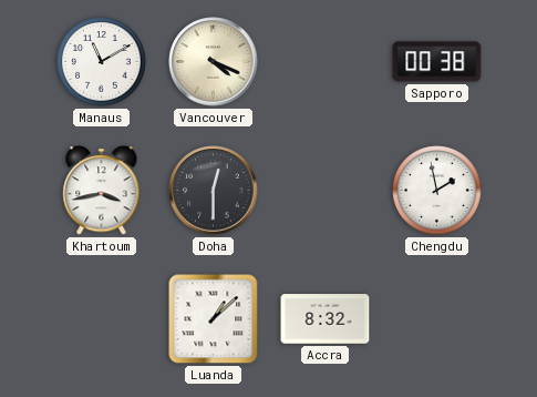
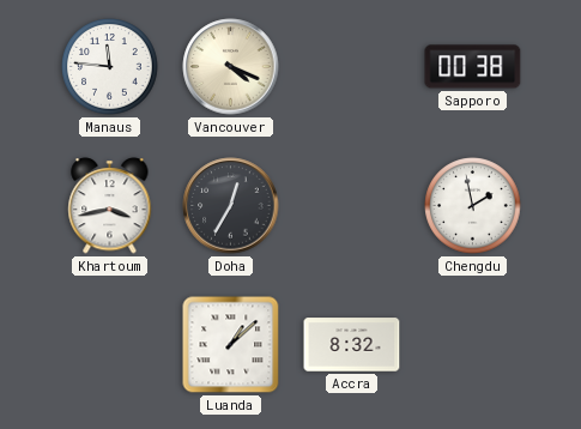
Manaus: 11:10 -> 11:46 (110, 67)
Doha: 12:30 -> 12:35 (231, 206)
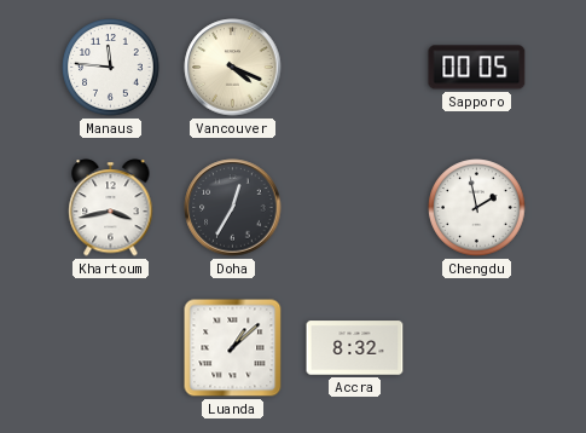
Sapporo: 00:38 -> 00:05 (477, 68)
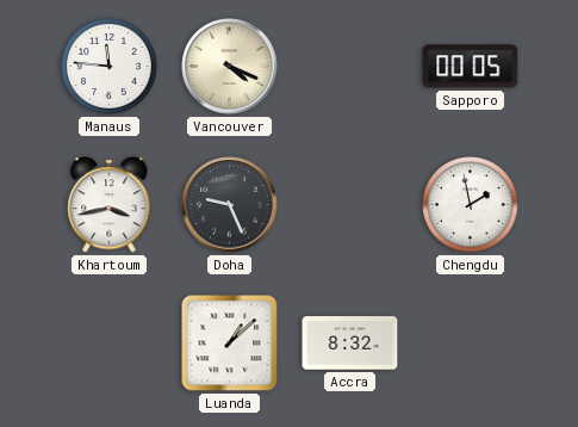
Doha: 12:35 -> 9:26 (230, 205)
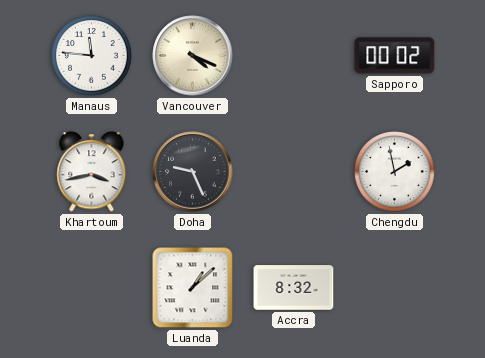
Sapporo: 00:05 -> 00:02 (395, 56)
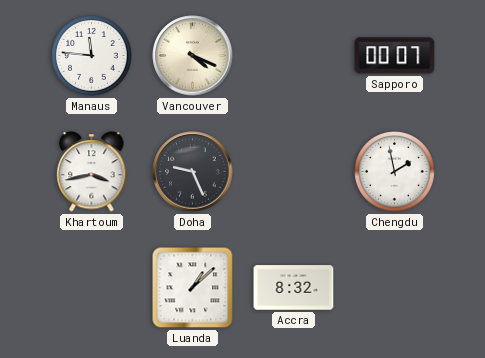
Sapporo: 00:02 -> 00:07 (395, 56)
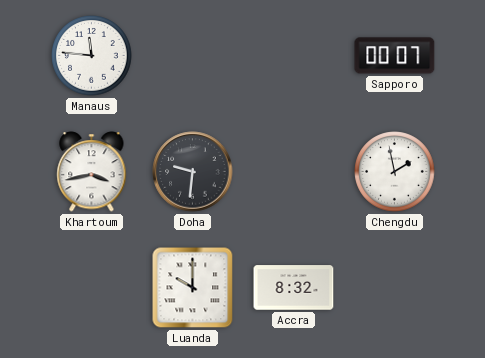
Vancouver: 4:19 -> none (193, 56)
Doha: 9:26 -> 9:31 (193, 172)
Luanda: 1:08 -> 10:00 (193, 288)
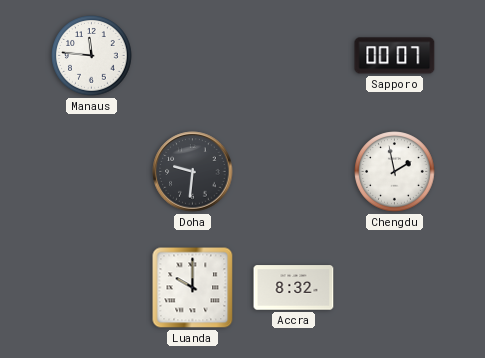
Khartoum: 3:43 -> none (92, 172)
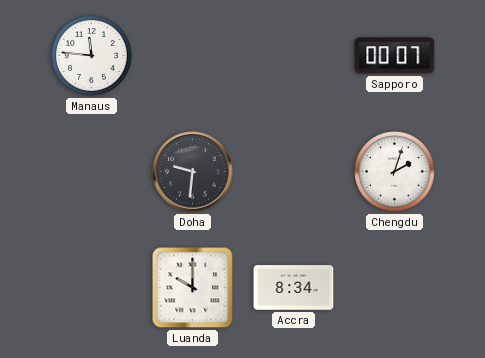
Chengdu: 1:58 -> 2:03 (395, 172)
Accra: 8:32 -> 8:34 (294, 288)
